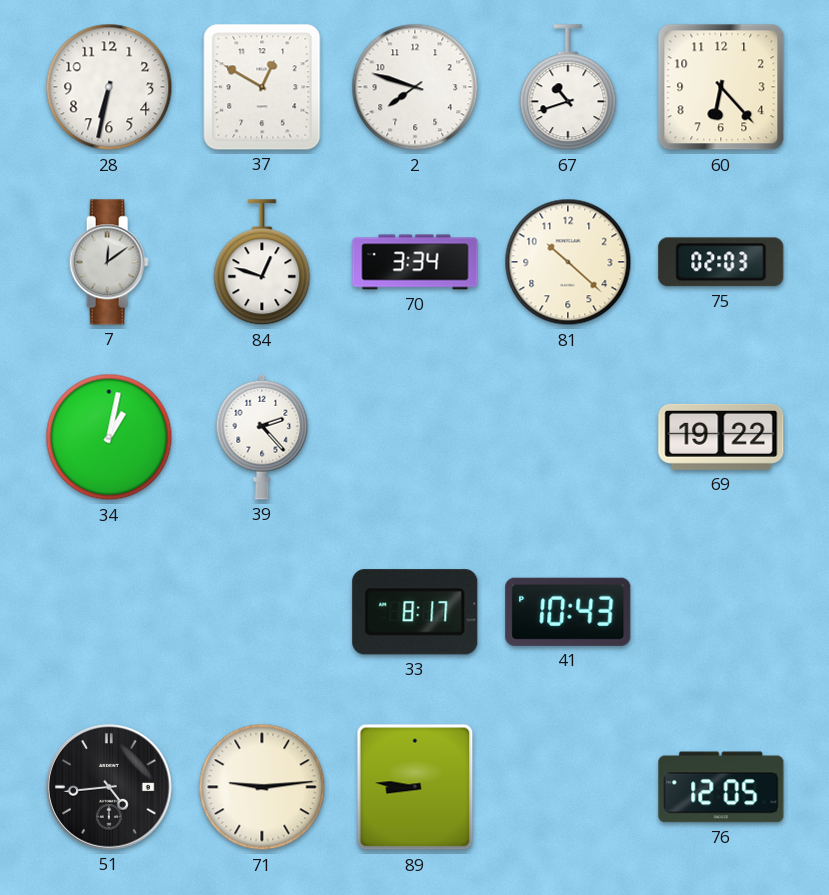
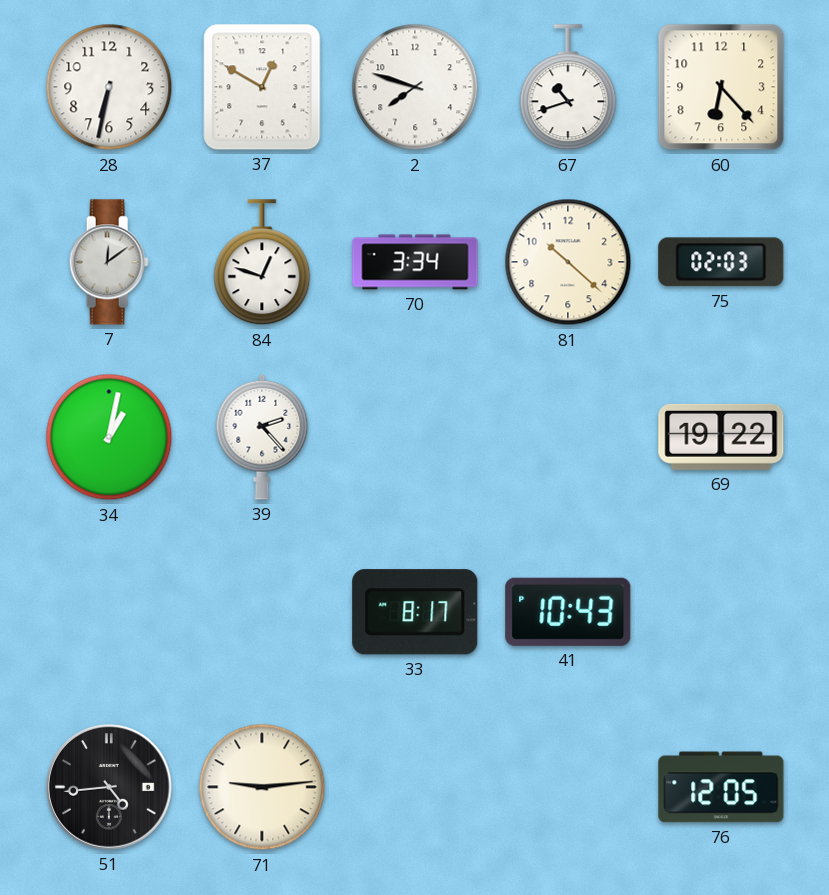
89: 8:46 -> none (415, 787)
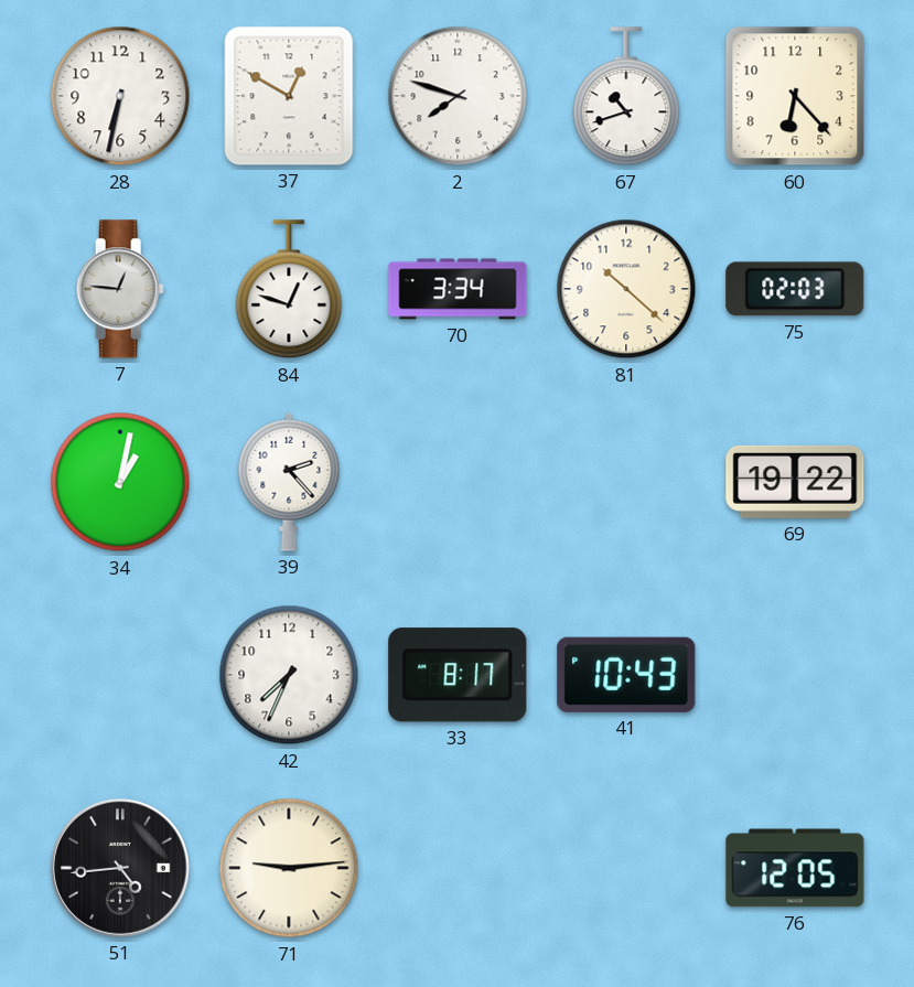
7: 12:09 -> 12:46 (120, 289)
42: none -> 7:34 (289, 675)
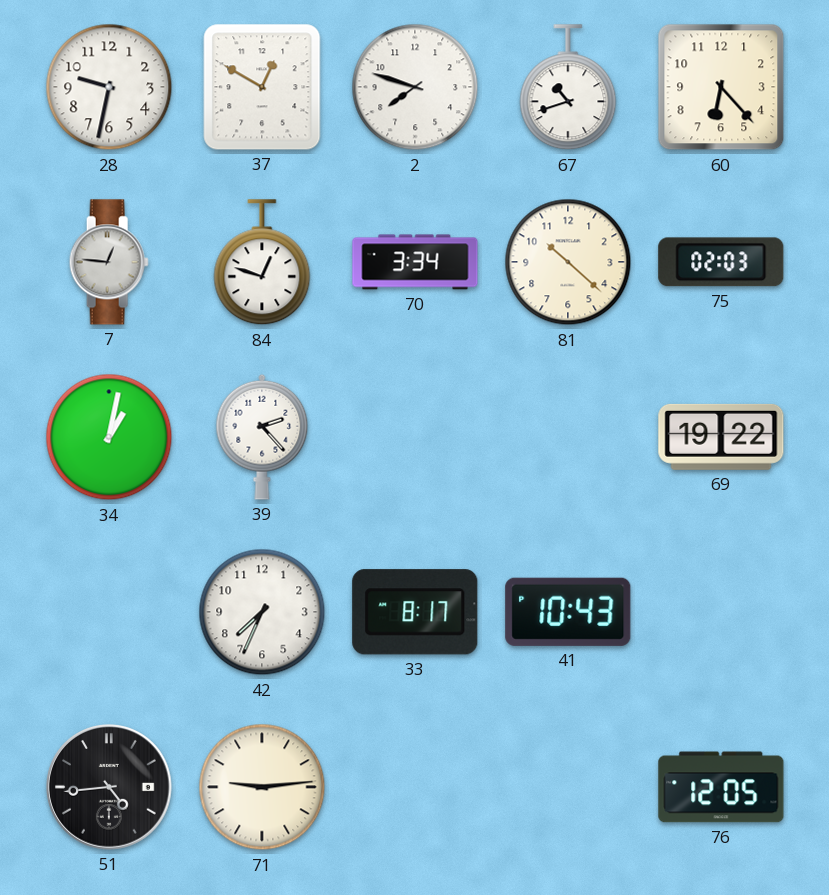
28: 6:32 -> 9:32 (109, 87)
